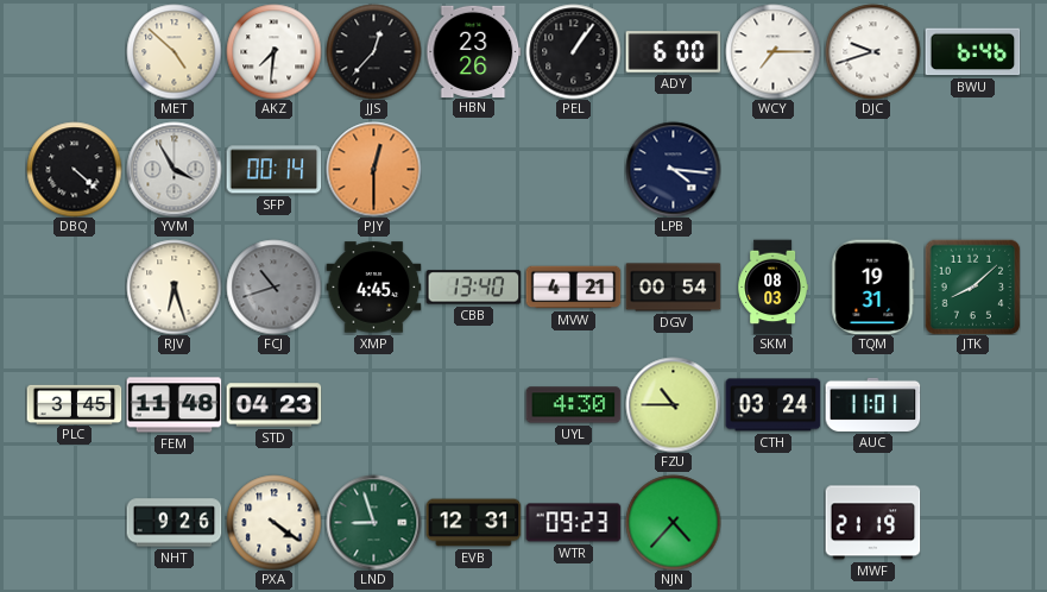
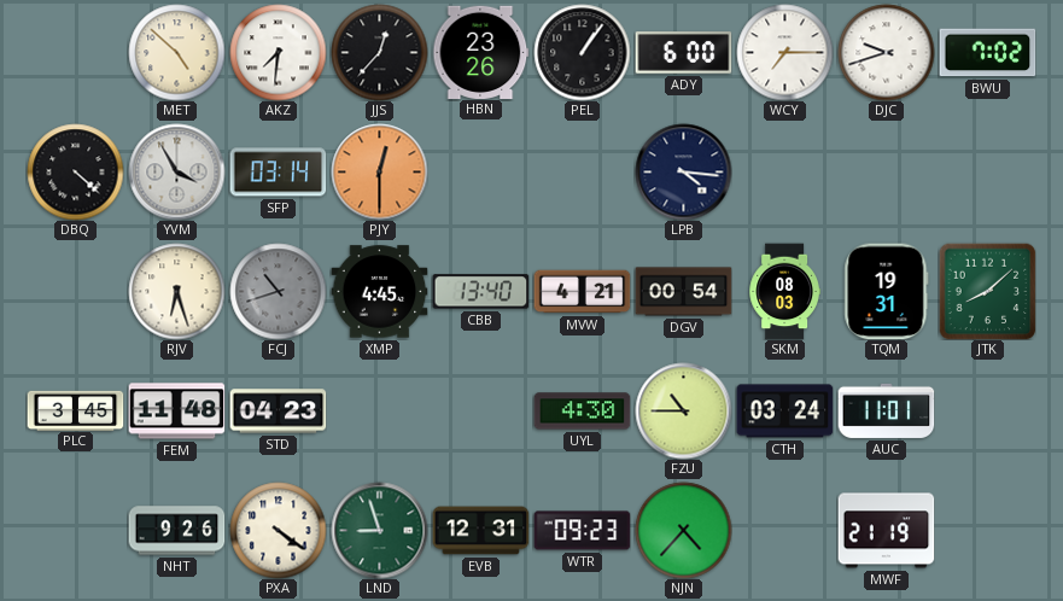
BWU: 6:46 -> 7:02 (987, 53)
SFP: 00:14 -> 03:14 (278, 173)
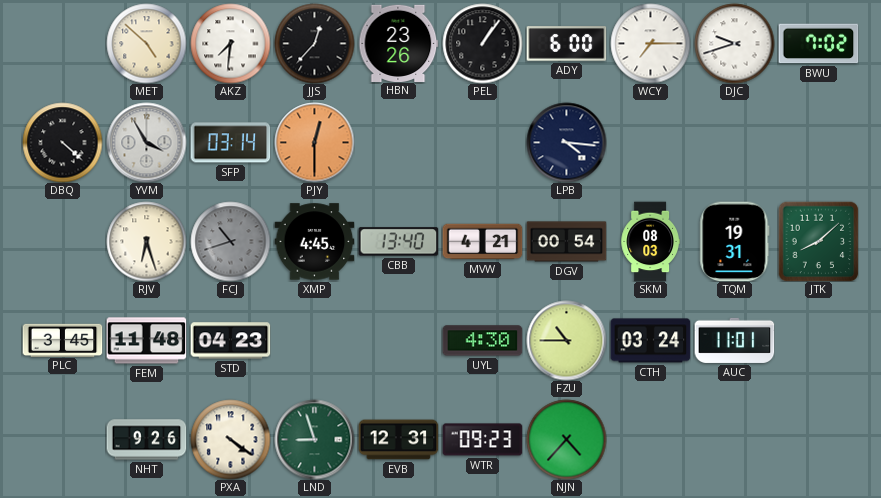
MWF: 21:19 -> none (886, 531)
